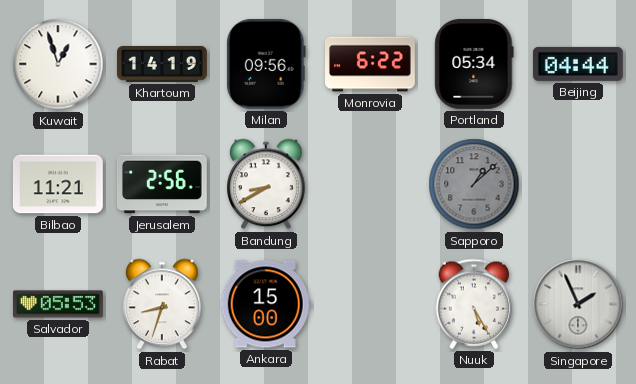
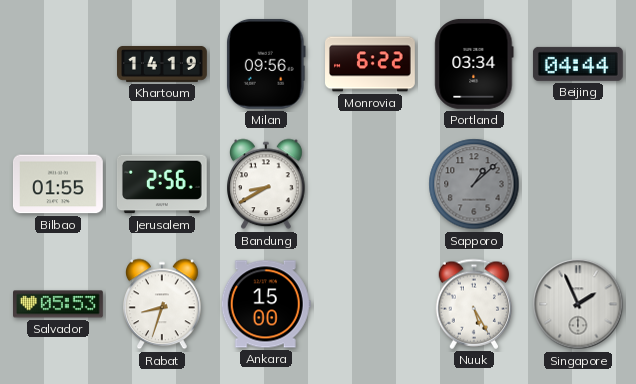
Kuwait: 12:57 -> none (58, 64)
Portland: 05:34 -> 03:34 (474, 64)
Bilbao: 11:21 -> 01:55 (58, 184)
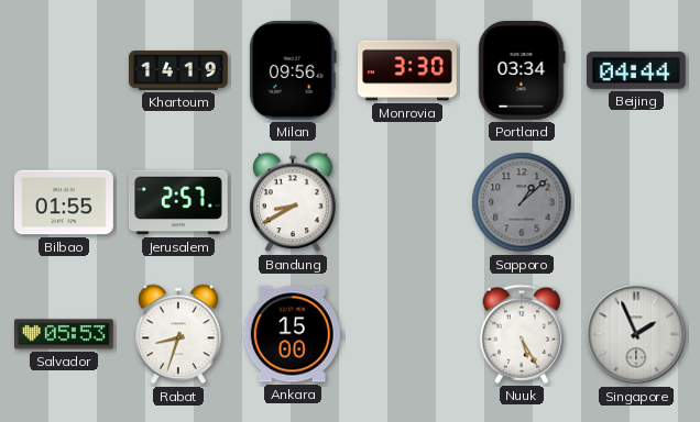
Monrovia: 6:22 -> 3:30 (408, 70)
Jerusalem: 2:56 -> 2:57 (178, 202)
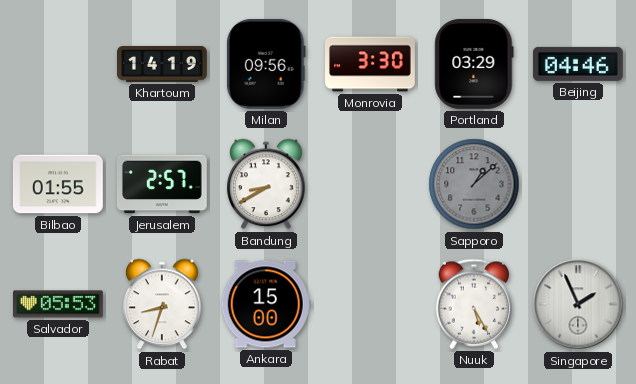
Portland: 03:34 -> 03:29 (474, 64)
Beijing: 04:44 -> 04:46 (578, 64)
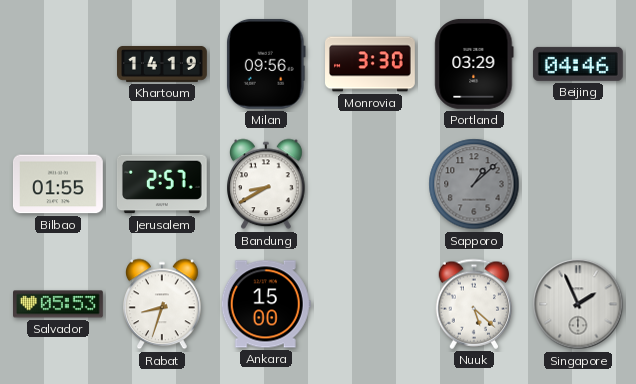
Nuuk: 5:25 -> 5:22 (474, 304)
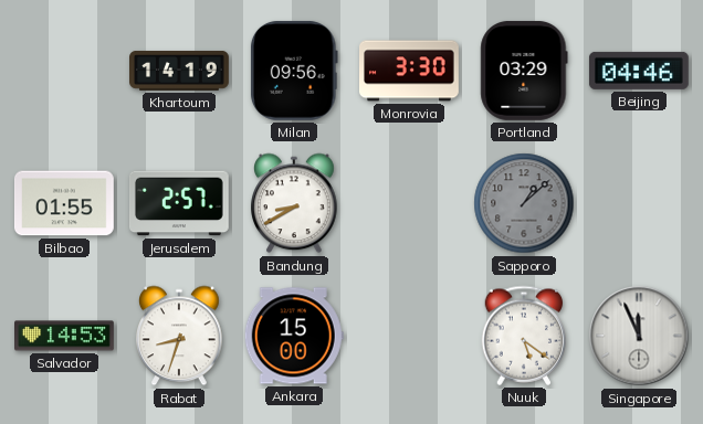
Salvador: 05:53 -> 14:53 (65, 336)
Nuuk: 5:22 -> 5:21 (524, 336)
Singapore: 1:56 -> 11:56 (639, 336)
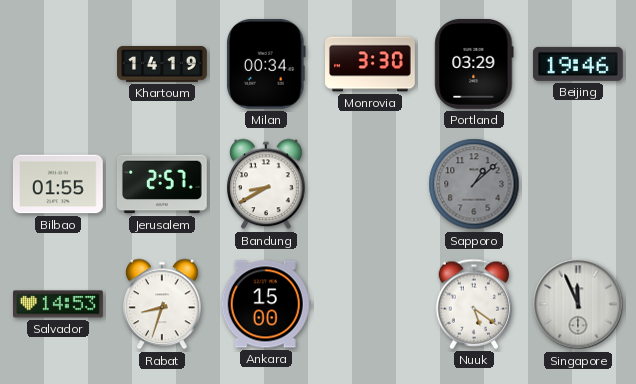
Milan: 09:56 -> 00:34 (266, 64)
Beijing: 04:46 -> 19:46 (578, 64)
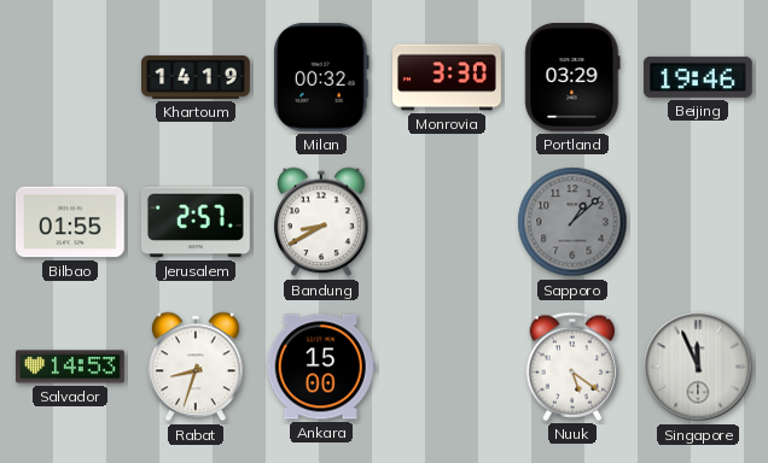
Milan: 00:34 -> 00:32 (321, 77)
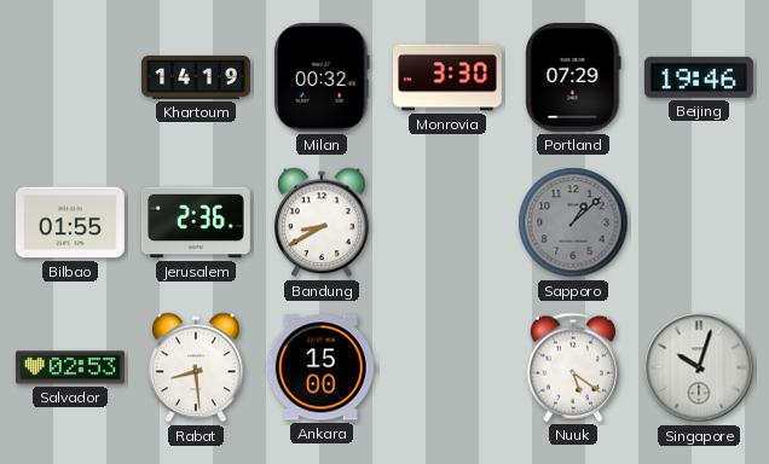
Portland: 03:29 -> 07:29 (573, 77)
Jerusalem: 2:57 -> 2:36 (196, 222)
Salvador: 14:53 -> 02:53 (71, 367)
Rabat: 8:33 -> 8:29 (197, 367)
Singapore: 11:56 -> 10:03 (699, 367)
